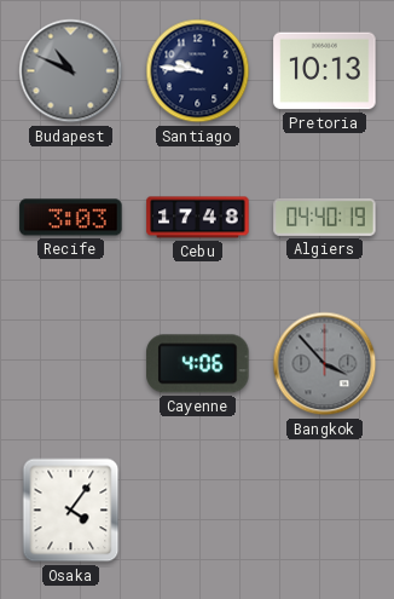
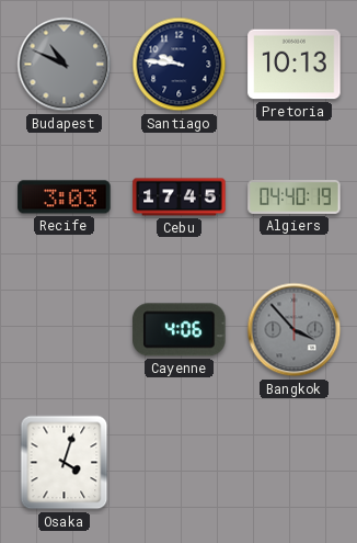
Cebu: 17:48 -> 17:45 (180, 197)
Osaka: 4:06 -> 4:03 (65, 463)
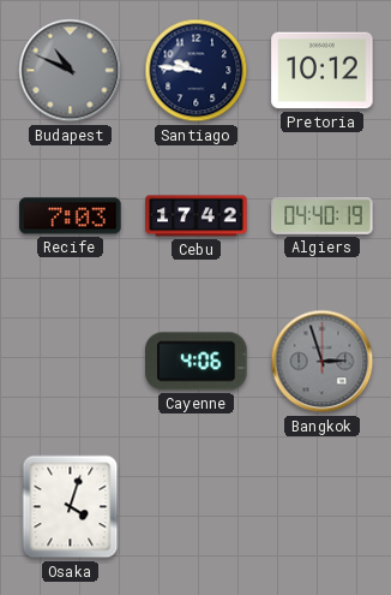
Pretoria: 10:13 -> 10:12 (323, 71)
Recife: 3:03 -> 7:03 (71, 216)
Cebu: 17:45 -> 17:42 (197, 216)
Bangkok: 3:53 -> 2:57 (323, 362)
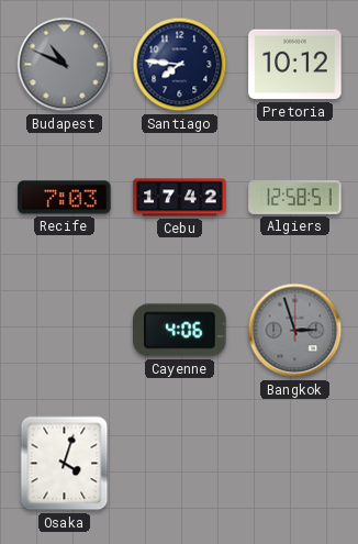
Santiago: 9:46 -> 7:46 (180, 65)
Algiers: 04:40 -> 12:58 (295, 197)
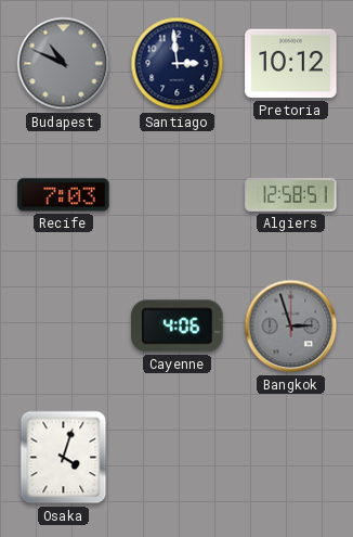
Santiago: 7:46 -> 2:59 (178, 64)
Cebu: 17:42 -> none (180, 198)
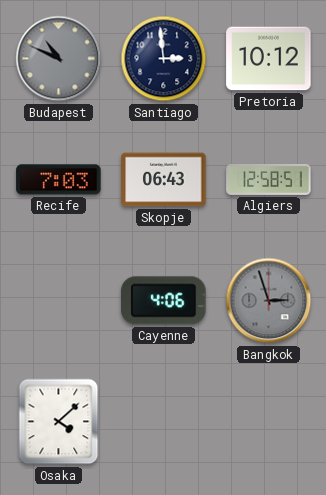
Skopje: none -> 06:43 (164, 180)
Osaka: 4:03 -> 4:08 (59, 422)
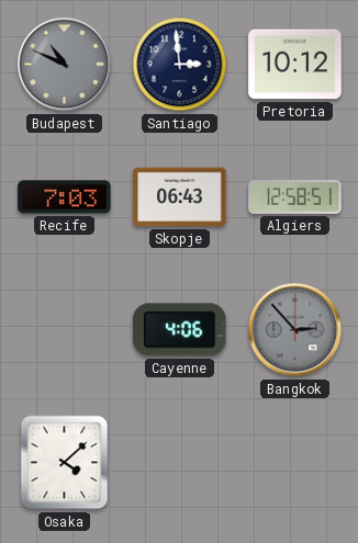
Bangkok: 2:57 -> 2:53 (295, 330)
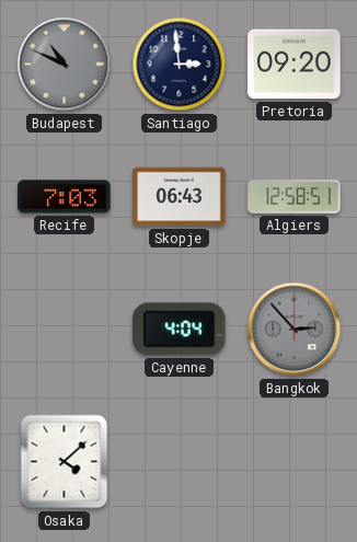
Pretoria: 10:12 -> 09:20 (295, 65)
Cayenne: 4:06 -> 4:04 (180, 330)
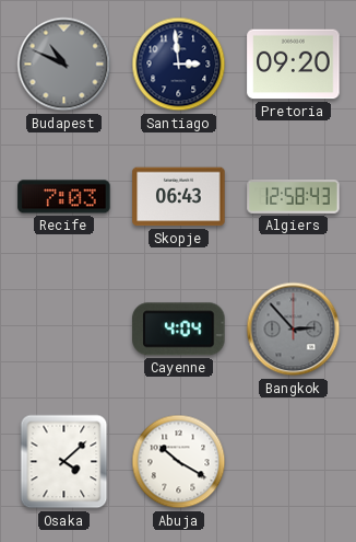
Algiers: 12:58:51 -> 12:58:43 (294, 196)
Abuja: none -> 10:20 (179, 462)
